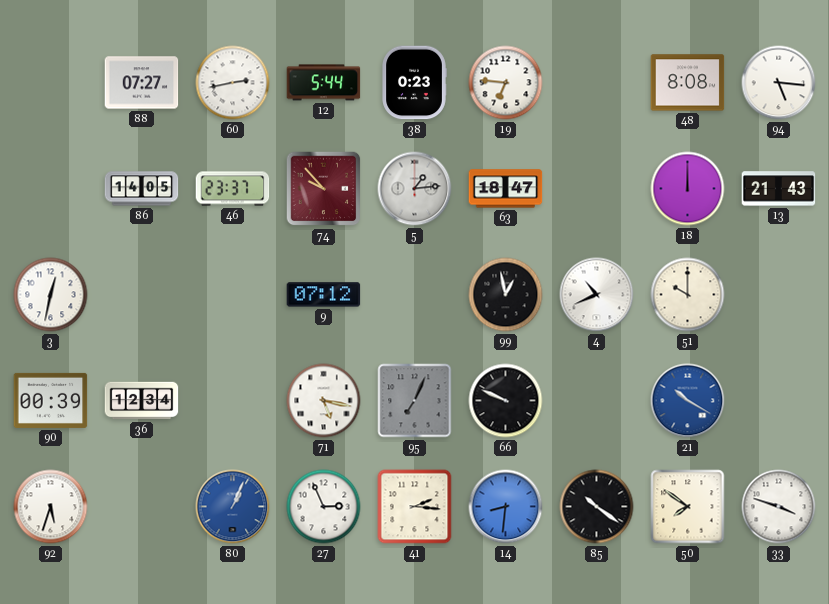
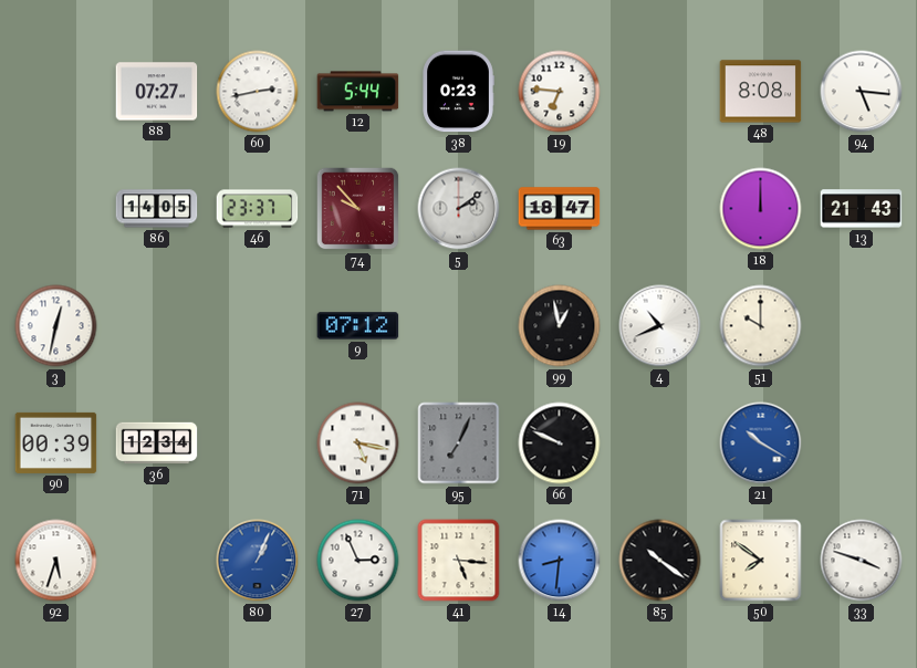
5: 1:14 -> 2:09 (459, 209)
41: 2:16 -> 5:16 (459, 561)
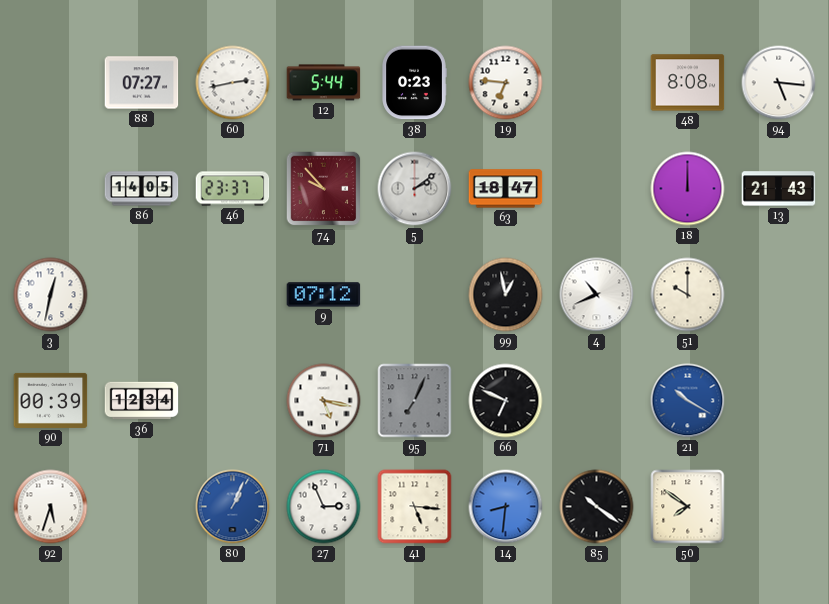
66: 9:49 -> 6:49 (506, 401)
33: 3:48 -> none (862, 561)
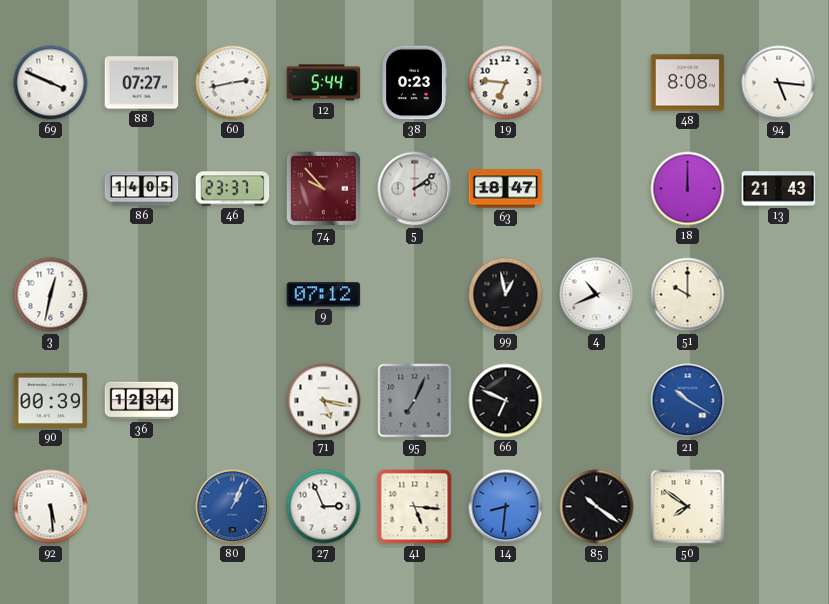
69: none -> 3:49 (51, 83)
92: 5:33 -> 5:29 (51, 507)
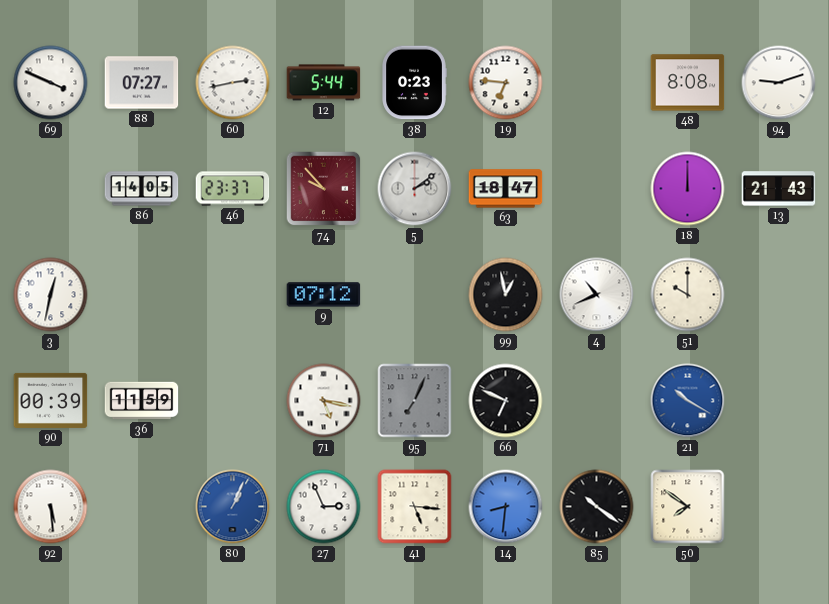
94: 5:16 -> 9:12 (779, 83)
36: 12:34 -> 11:59 (142, 401)
